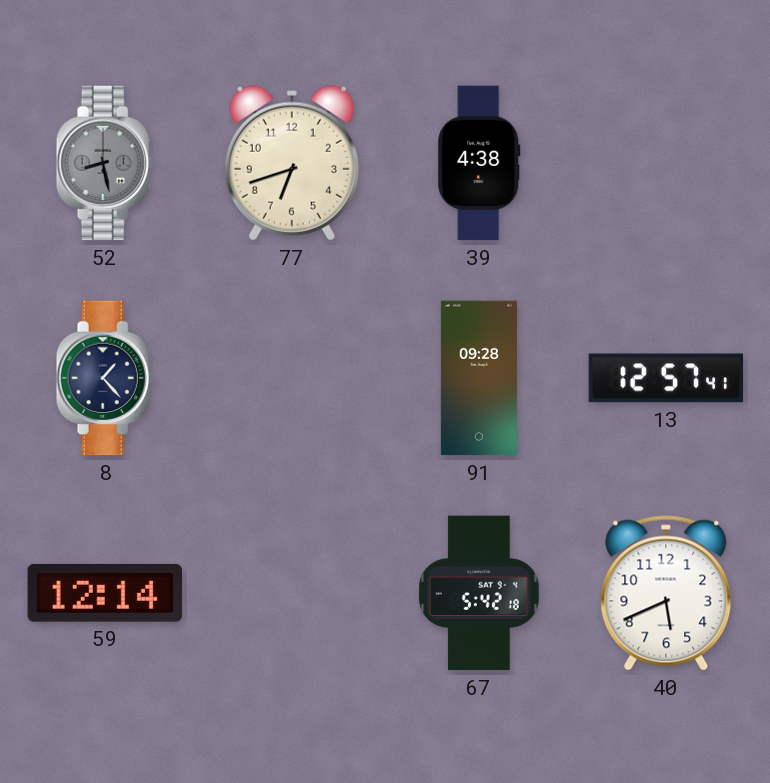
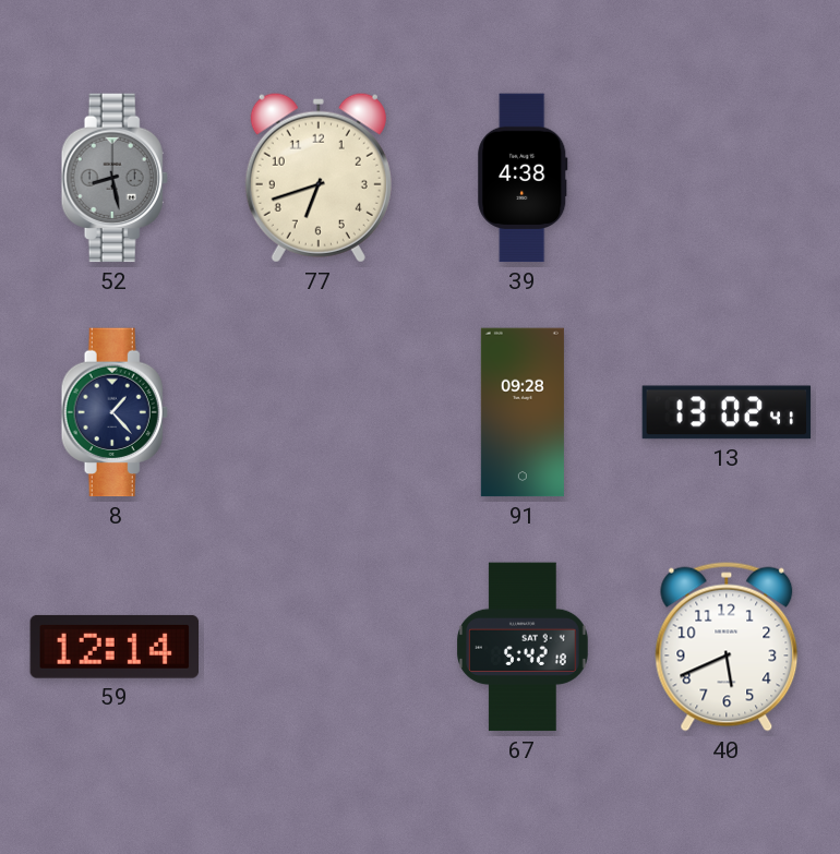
13: 12:57 -> 13:02 (727, 412)
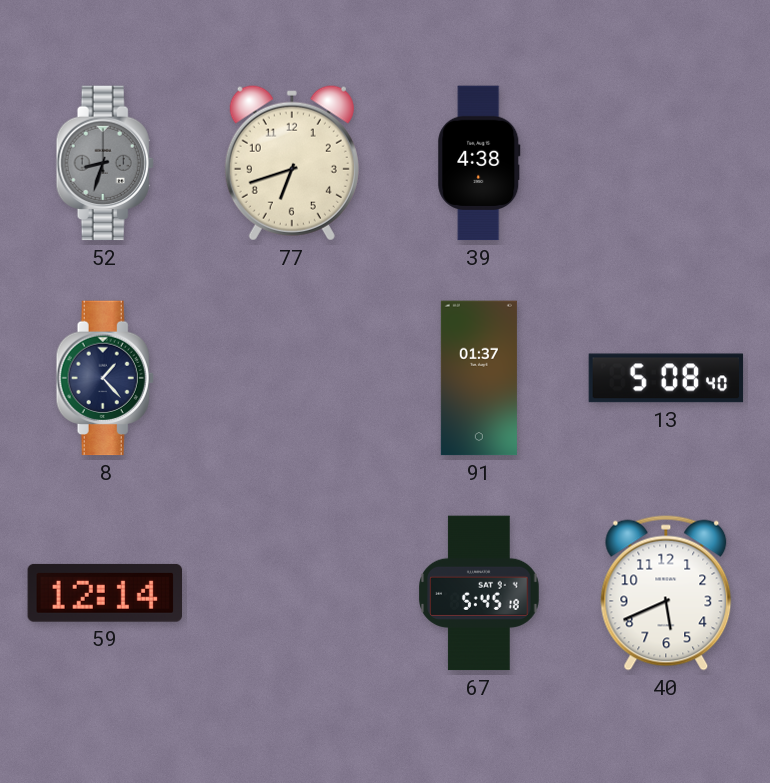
52: 8:28 -> 8:33 (105, 163)
91: 09:28 -> 01:37 (479, 378)
13: 13:02 -> 5:08 (666, 378)
67: 5:42 -> 5:45 (479, 593)
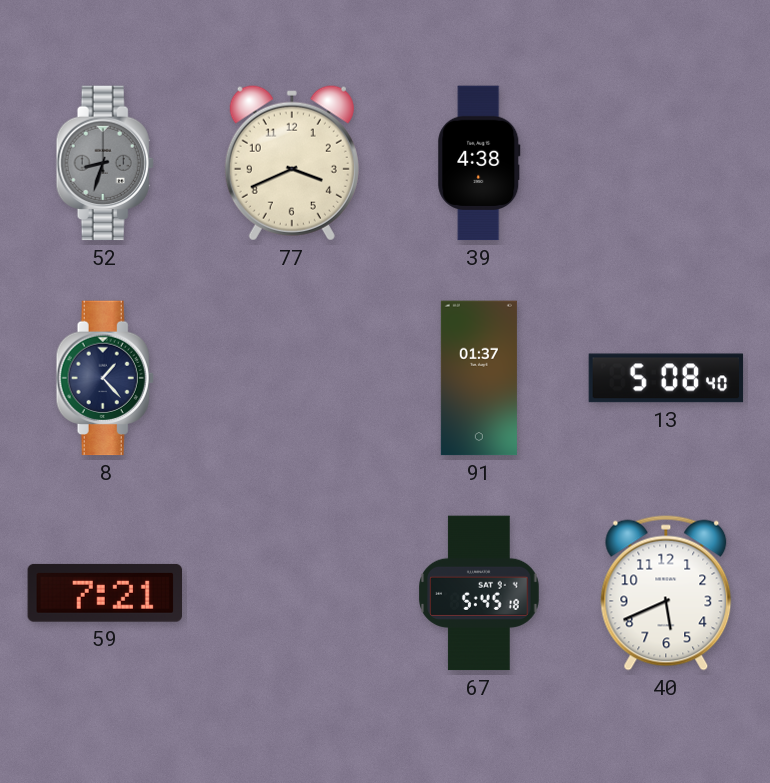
77: 6:42 -> 3:41 (292, 163)
59: 12:14 -> 7:21 (104, 593)
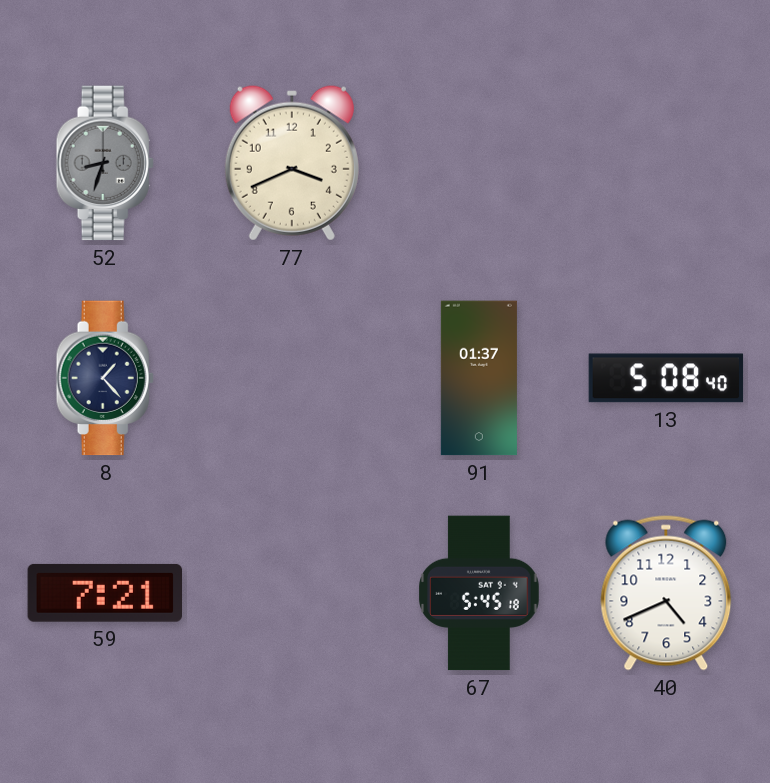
39: 4:38 -> none (479, 163)
40: 5:41 -> 4:41 (666, 593)
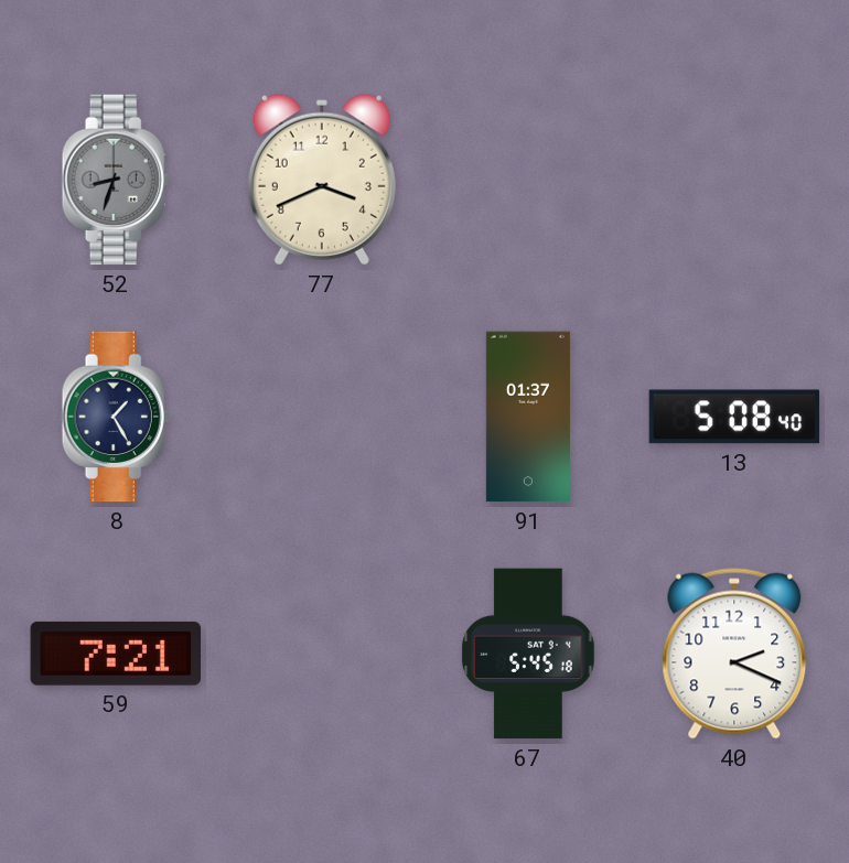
8: 1:23 -> 1:25 (116, 417)
40: 4:41 -> 2:19 (734, 654)
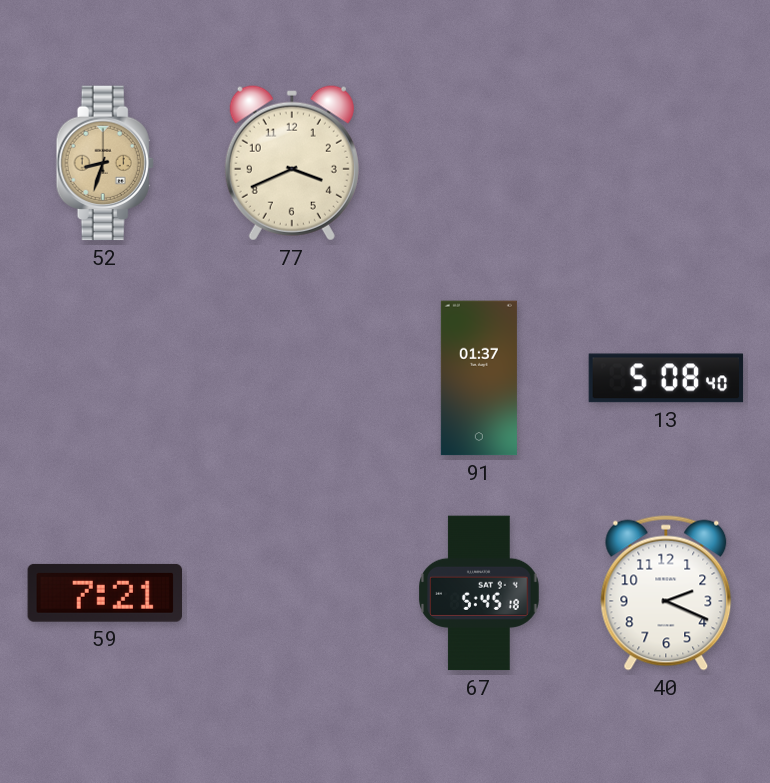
52 dial: grey -> champagne (105, 163)
8: 1:25 -> none (116, 417)
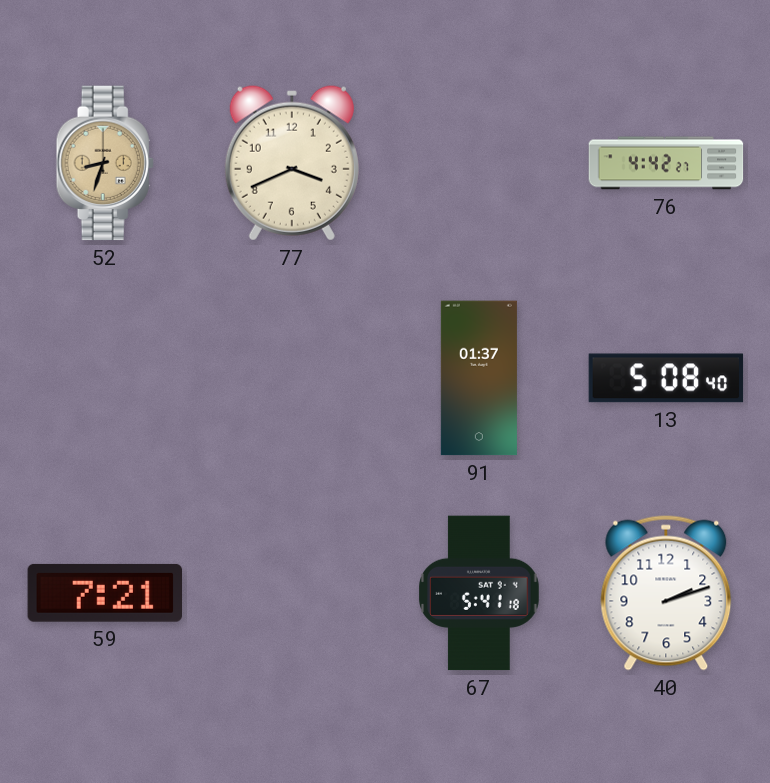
76: none -> 4:42 (666, 163)
67: 5:45 -> 5:41 (479, 593)
40: 2:19 -> 2:12 (666, 593)
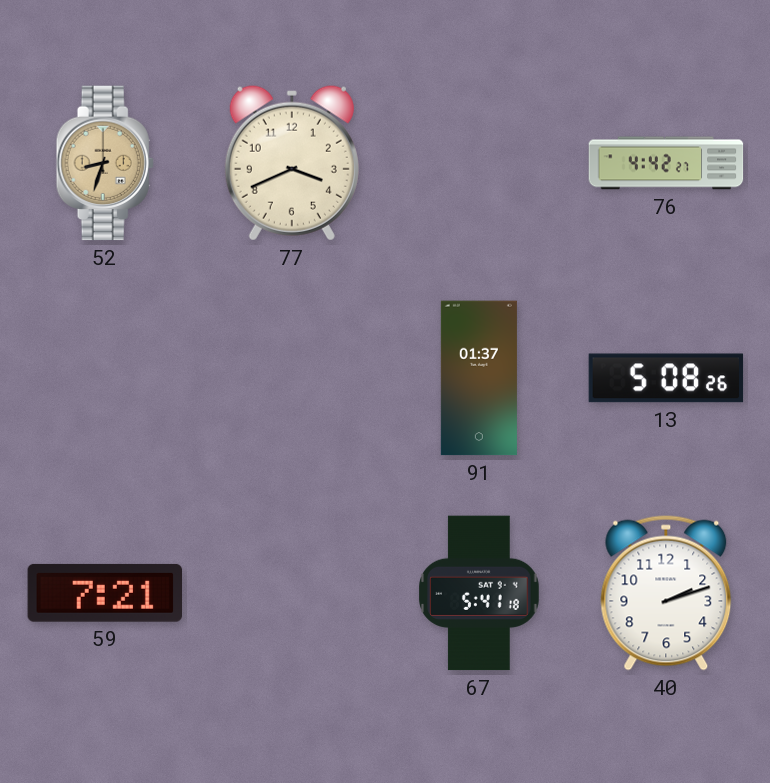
13: 5:08:40 -> 5:08:26 (666, 378)
